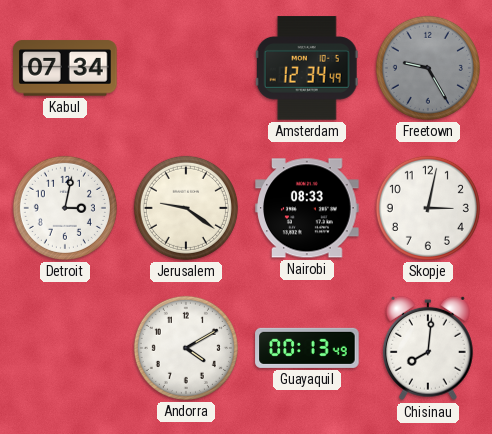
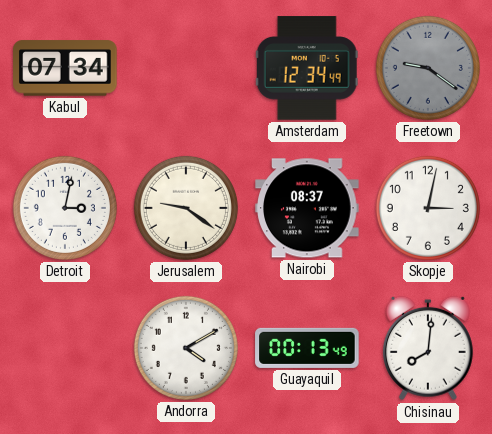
Freetown: 9:25 -> 9:21 (428, 68)
Nairobi: 08:33 -> 08:37 (307, 208)
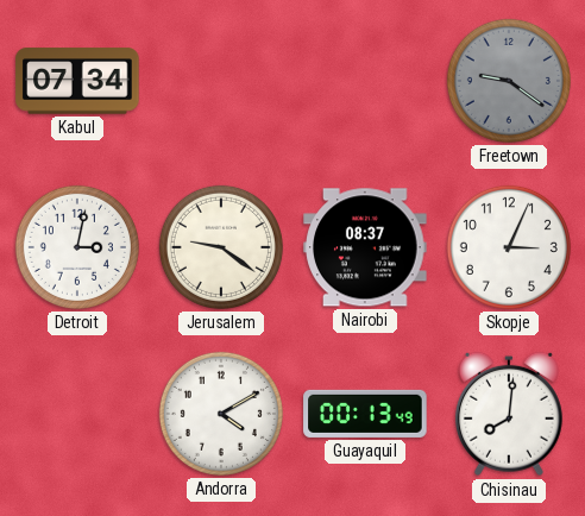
Amsterdam: 12:34 -> none (307, 68)
Skopje: 3:02 -> 3:04 (509, 247)
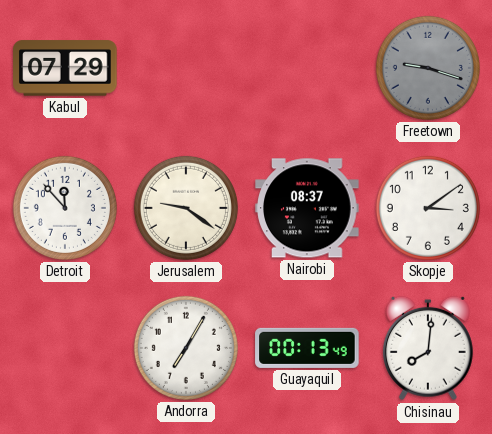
Kabul: 07:34 -> 07:29 (65, 68)
Freetown: 9:21 -> 9:18 (428, 68)
Detroit: 3:02 -> 11:53 (65, 208)
Skopje: 3:04 -> 3:09 (428, 208)
Andorra: 4:10 -> 7:05 (186, 348)
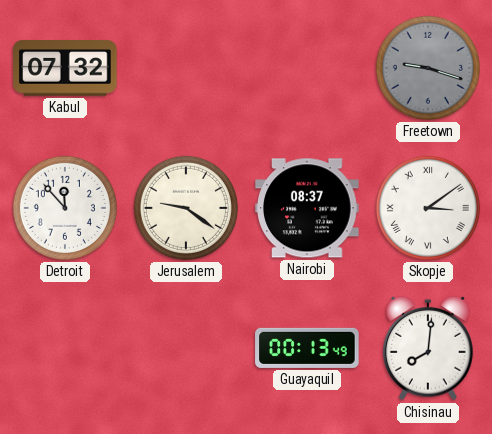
Kabul: 07:29 -> 07:32 (65, 68)
Skopje numerals: Arabic -> Roman (428, 208)
Andorra: 7:05 -> none (186, 348)
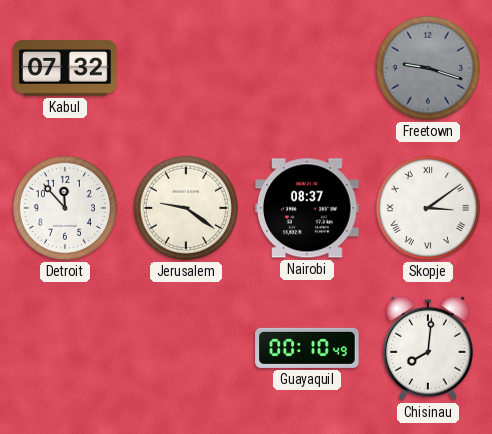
Guayaquil: 00:13 -> 00:10 (307, 348)
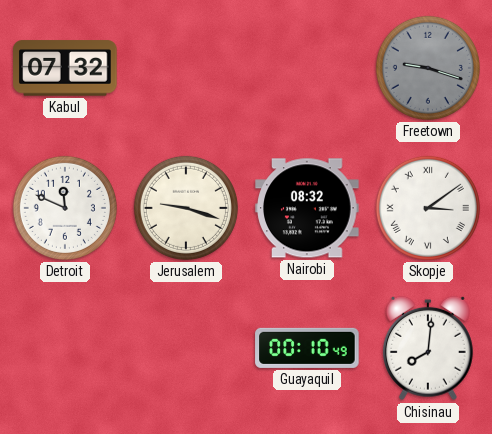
Detroit: 11:53 -> 11:49 (65, 208)
Jerusalem: 9:21 -> 9:18 (186, 208)
Nairobi: 08:37 -> 08:32 (307, 208)
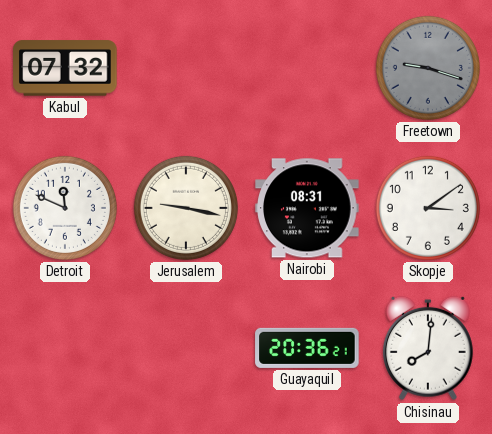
Jerusalem: 9:18 -> 9:17 (186, 208)
Nairobi: 08:32 -> 08:31 (307, 208)
Skopje numerals: Roman -> Arabic (428, 208)
Guayaquil: 00:10 -> 20:36 (307, 348)
